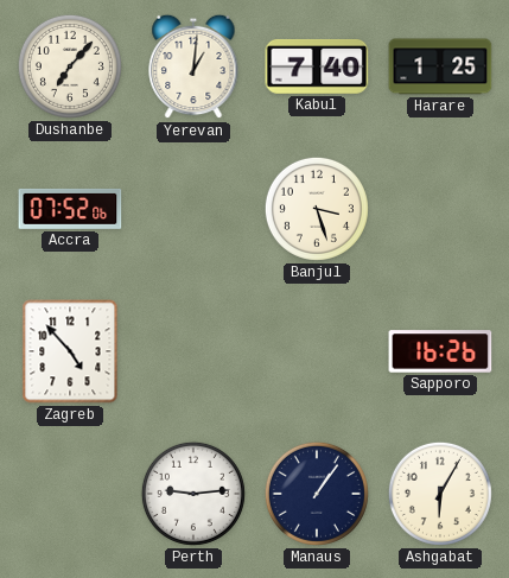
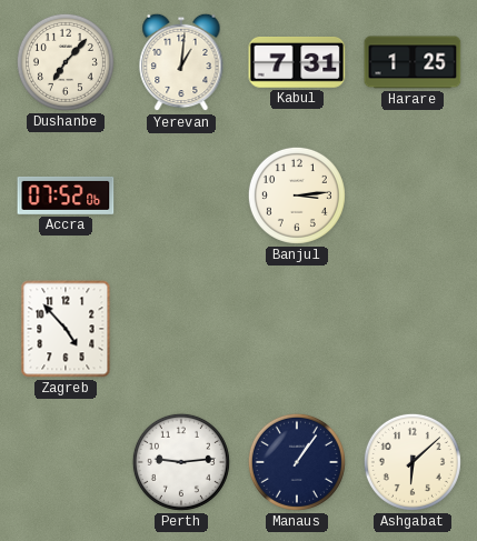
Kabul: 7:40 -> 7:31 (297, 62)
Banjul: 3:27 -> 3:14 (297, 196)
Sapporo: 16:26 -> none (440, 351)
Ashgabat: 6:05 -> 6:08 (413, 462)
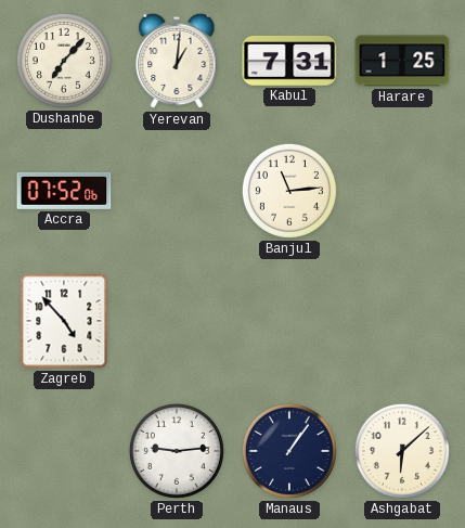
Banjul: 3:14 -> 11:14 (289, 191)
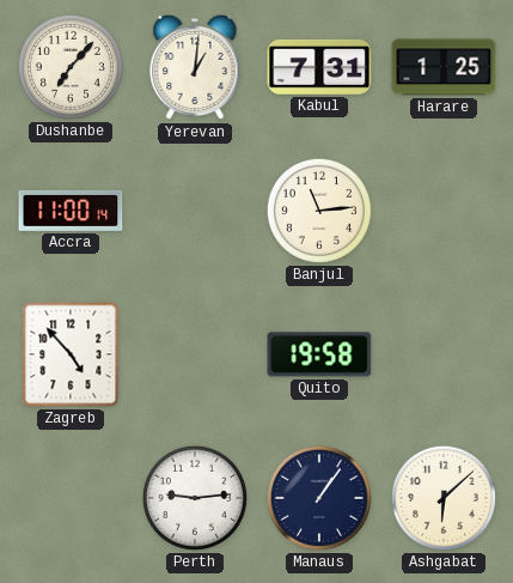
Accra: 07:52 -> 11:00 (71, 211)
Quito: none -> 19:58 (319, 354)
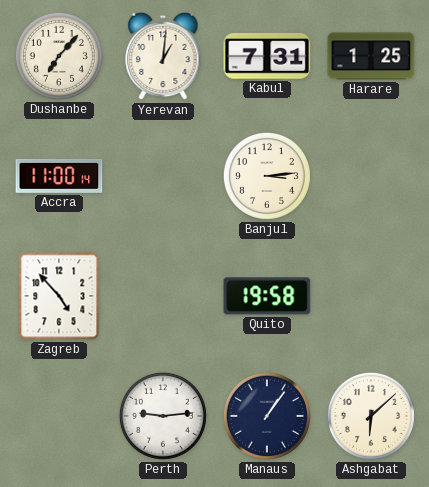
Banjul: 11:14 -> 3:14 (267, 176)
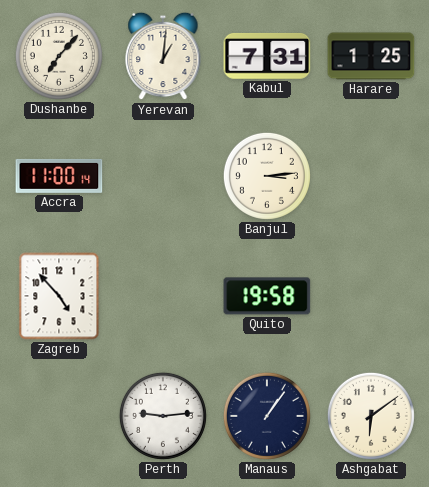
Ashgabat: 6:08 -> 6:09 (371, 416)
